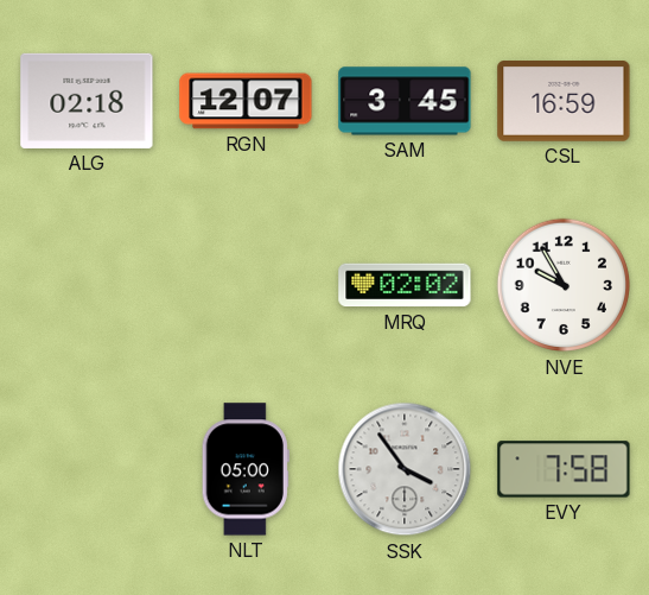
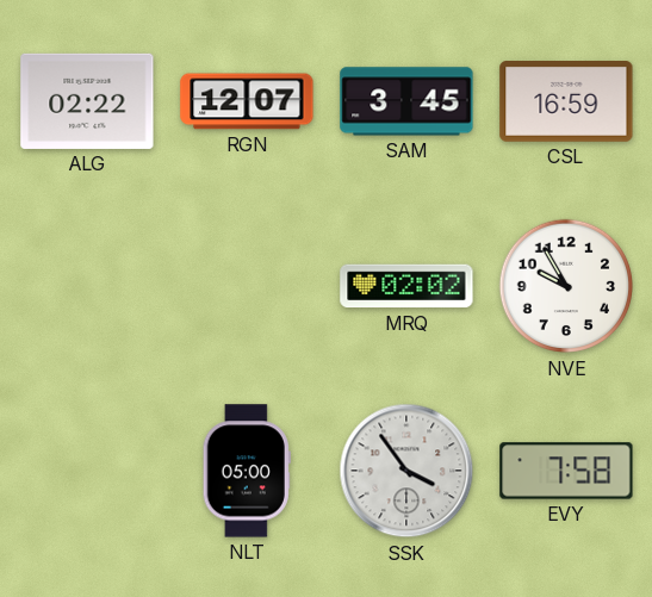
ALG: 02:18 -> 02:22 (87, 101)
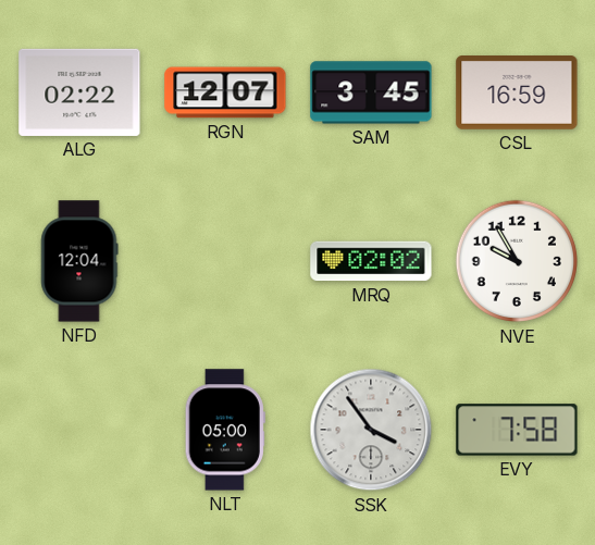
NFD: none -> 12:04 (79, 261)
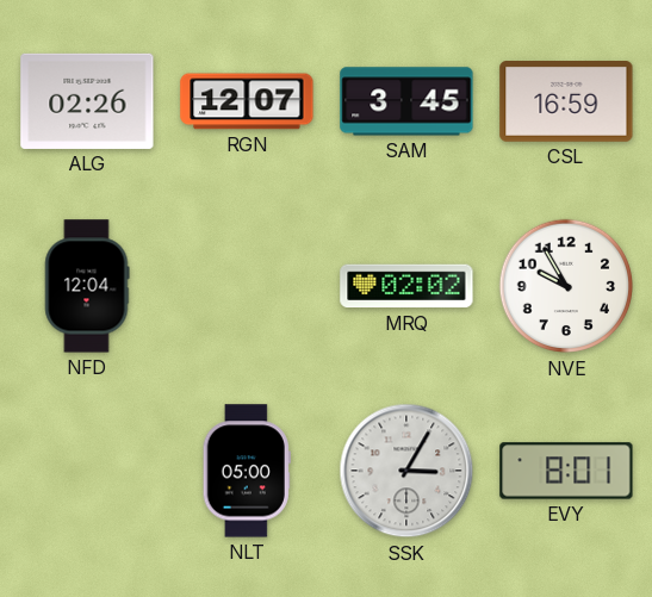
ALG: 02:22 -> 02:26 (87, 101)
SSK: 3:54 -> 3:05 (406, 471)
EVY: 7:58 -> 8:01 (566, 471)
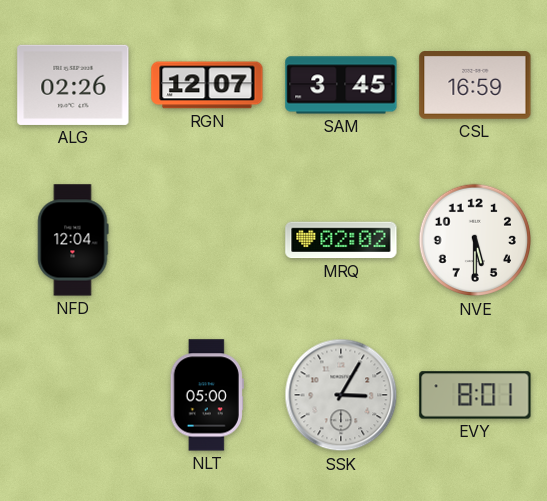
NVE: 9:55 -> 5:30 (475, 240)
